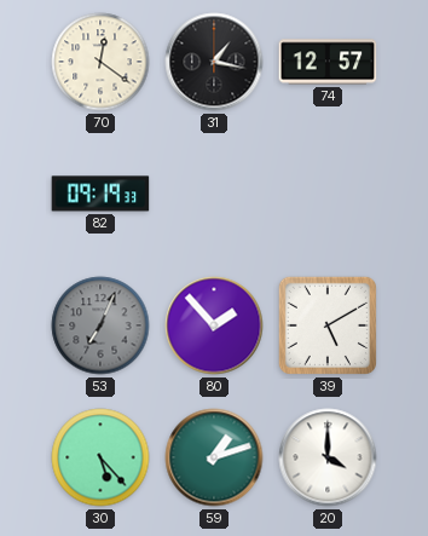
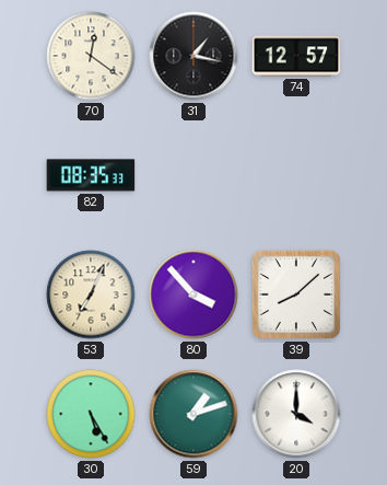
82: 09:19 -> 08:35 (91, 175)
53 dial: grey -> cream (91, 295)
80: 1:53 -> 3:53 (193, 295)
39: 5:10 -> 8:08 (296, 295)
30: 5:23 -> 5:25 (91, 414)
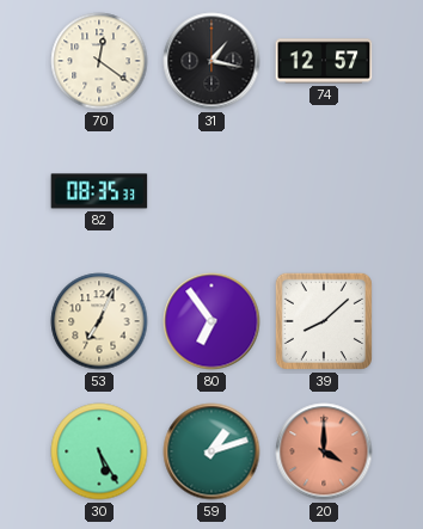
80: 3:53 -> 6:54 (211, 321)
20 dial: white -> salmon (324, 451)
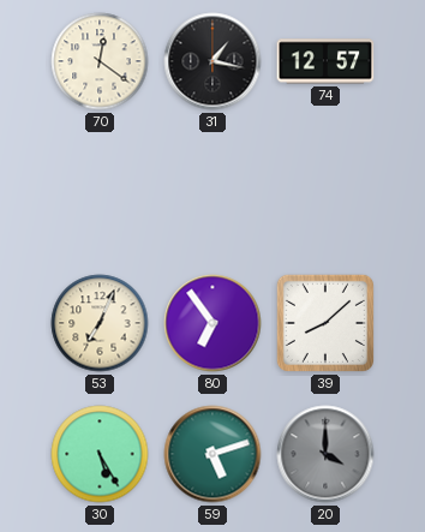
82: 08:35 -> none (99, 191)
59: 1:12 -> 5:12 (212, 454)
20 dial: salmon -> grey (325, 454)
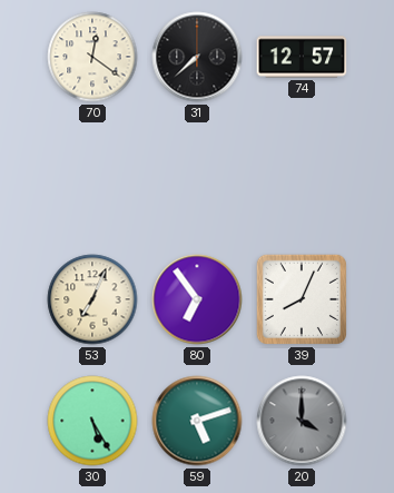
31: 1:17 -> 7:38 (197, 57)
39: 8:08 -> 8:04 (302, 299)
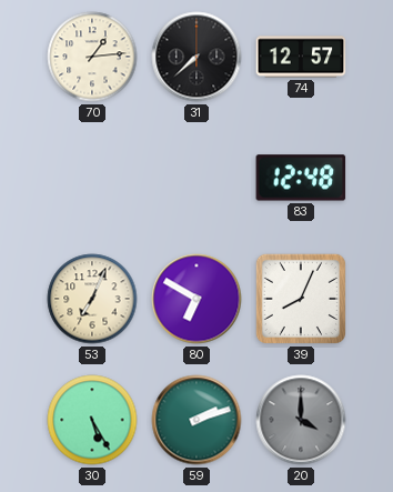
70: 12:21 -> 1:14 (92, 57)
83: none -> 12:48 (301, 178)
80: 6:54 -> 6:50 (196, 299)
59: 5:12 -> 2:12 (196, 420)
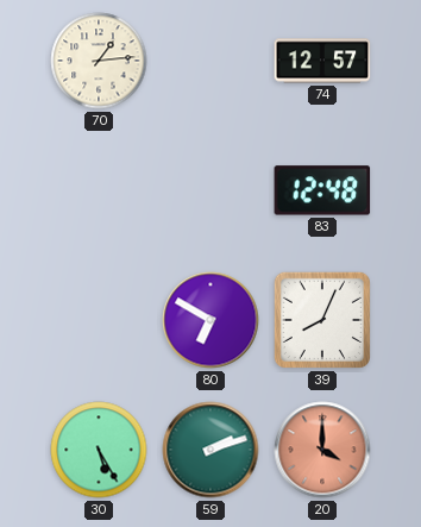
31: 7:38 -> none (196, 57)
53: 7:04 -> none (92, 299)
20 dial: grey -> salmon (322, 450)
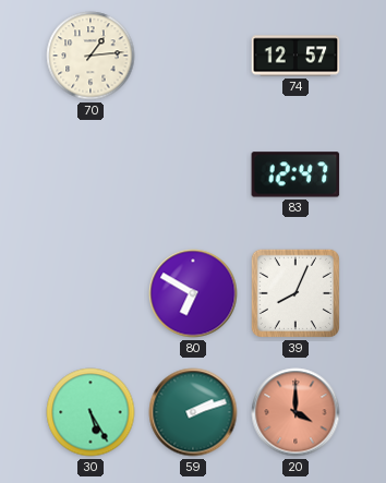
83: 12:48 -> 12:47 (295, 174)
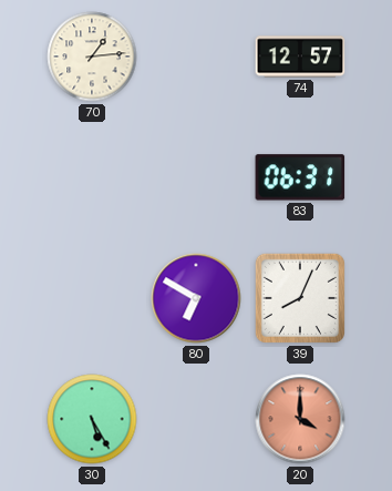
83: 12:47 -> 06:31 (300, 177)
59: 2:12 -> none (193, 412)
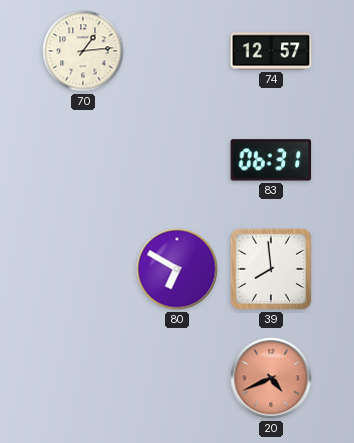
39: 8:04 -> 7:59 (271, 269)
30: 5:25 -> none (92, 419)
20: 4:00 -> 4:41 (271, 378)
